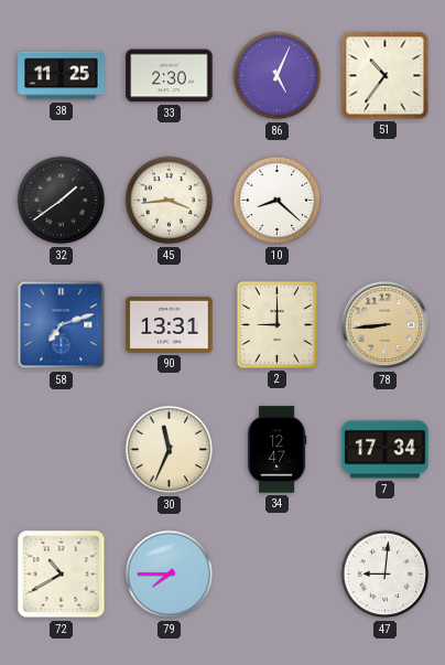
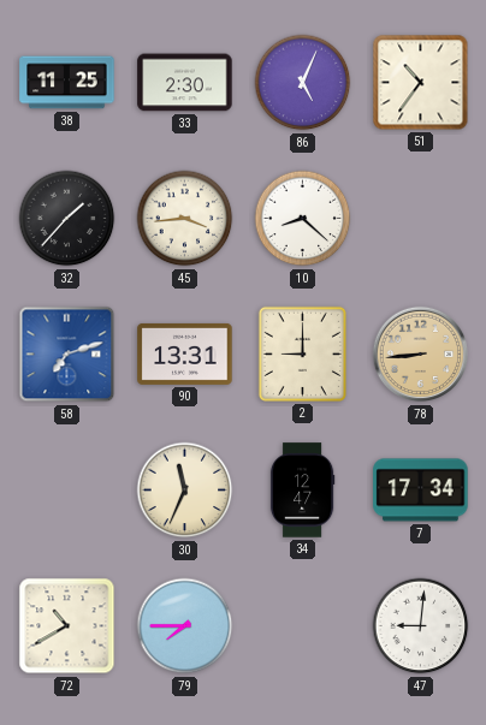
32: 1:39 -> 1:37 (67, 219)
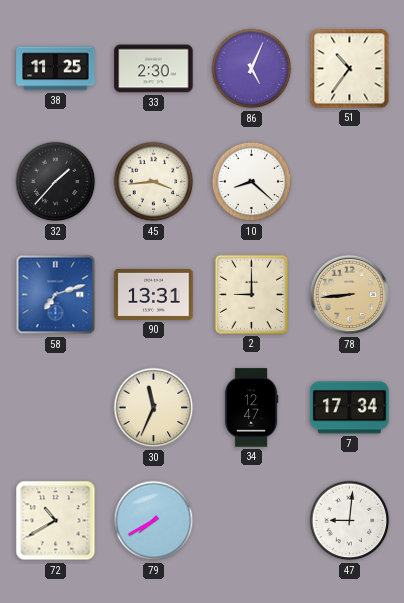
79: 7:45 -> 7:40 (154, 521)
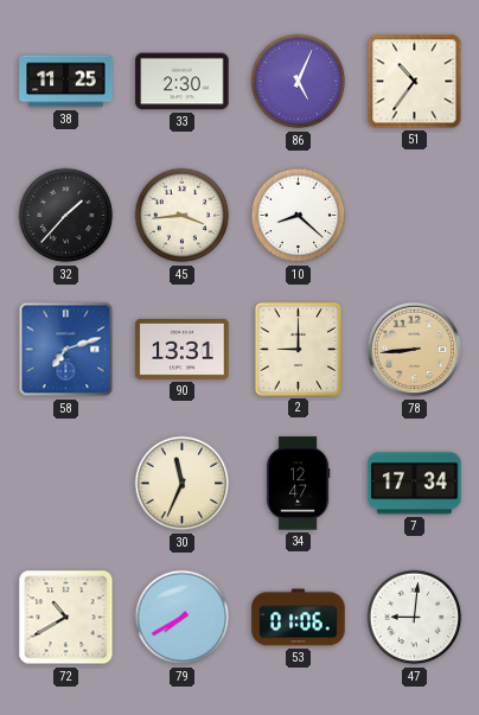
53: none -> 01:06 (299, 618)
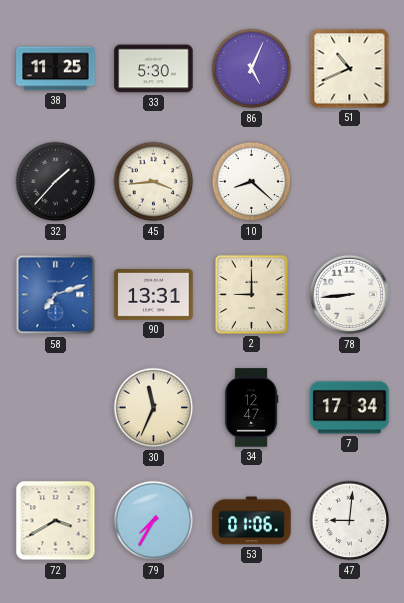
33: 2:30 -> 5:30 (154, 69)
51: 10:36 -> 10:41 (350, 69)
78 dial: champagne -> white (350, 295)
72: 10:40 -> 3:40 (56, 521)
79: 7:40 -> 7:35 (154, 521)
